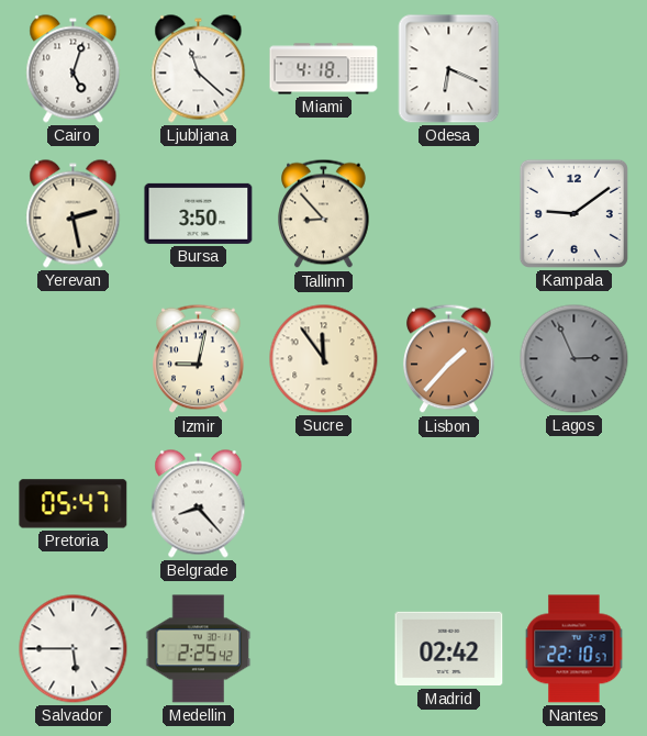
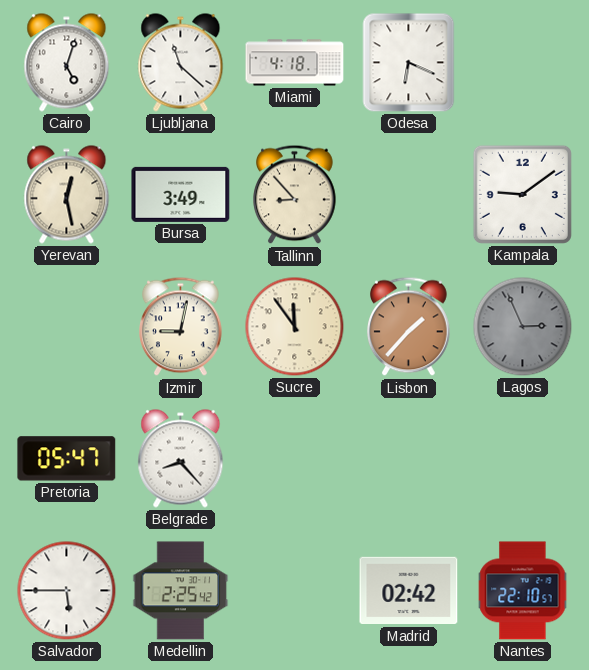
Yerevan: 2:28 -> 12:28 (67, 195)
Bursa: 3:50 -> 3:49 (181, 194)
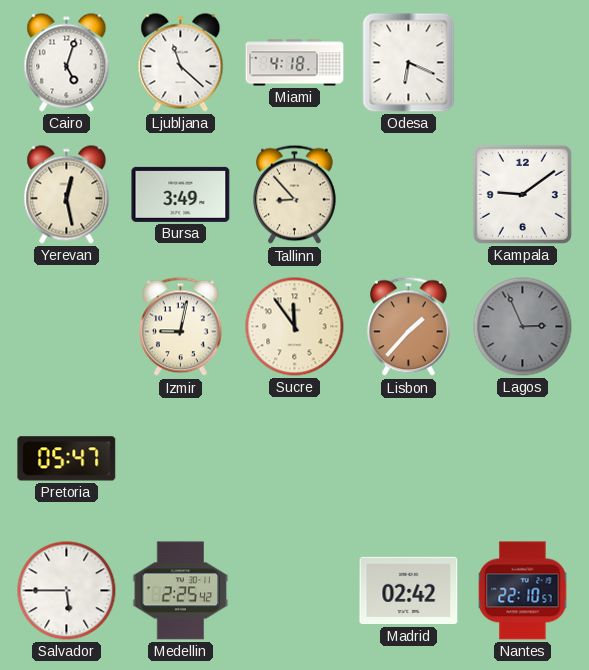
Belgrade: 8:23 -> none (181, 459)
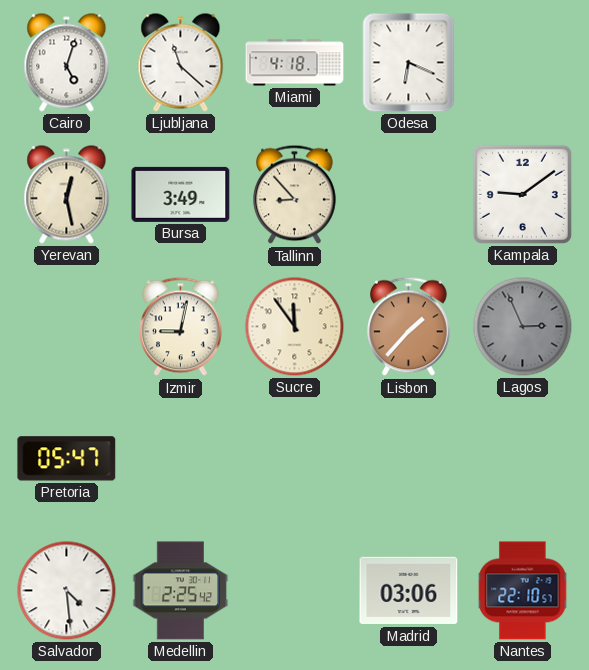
Salvador: 5:45 -> 4:29 (67, 591)
Madrid: 02:42 -> 03:06 (409, 591)
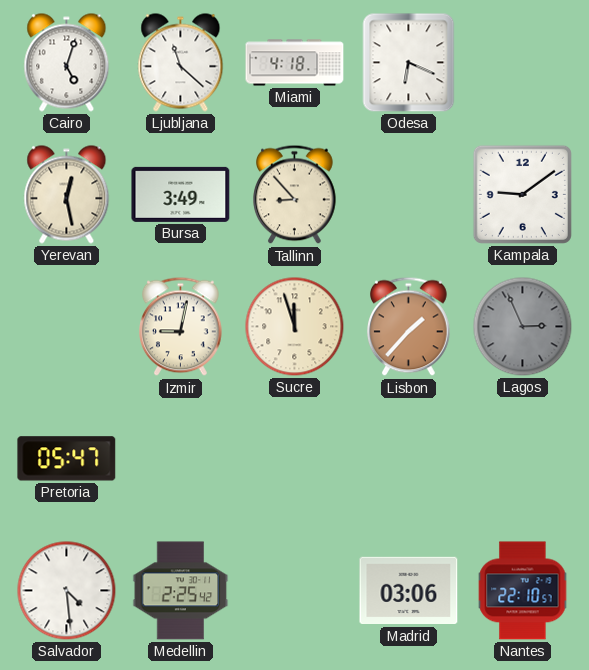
Sucre: 11:54 -> 11:57 (295, 327)
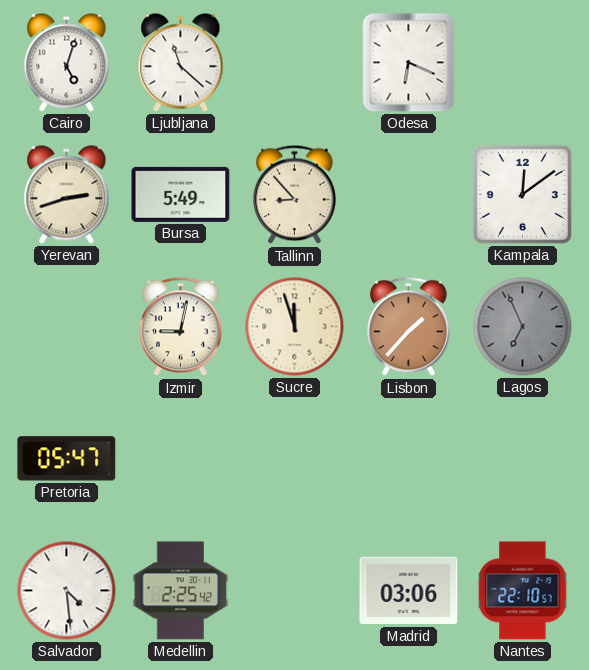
Miami: 4:18 -> none (295, 63)
Yerevan: 12:28 -> 2:42 (67, 195)
Bursa: 3:49 -> 5:49 (181, 194)
Kampala: 9:09 -> 12:09 (522, 194)
Lagos: 2:56 -> 6:56 (523, 327)
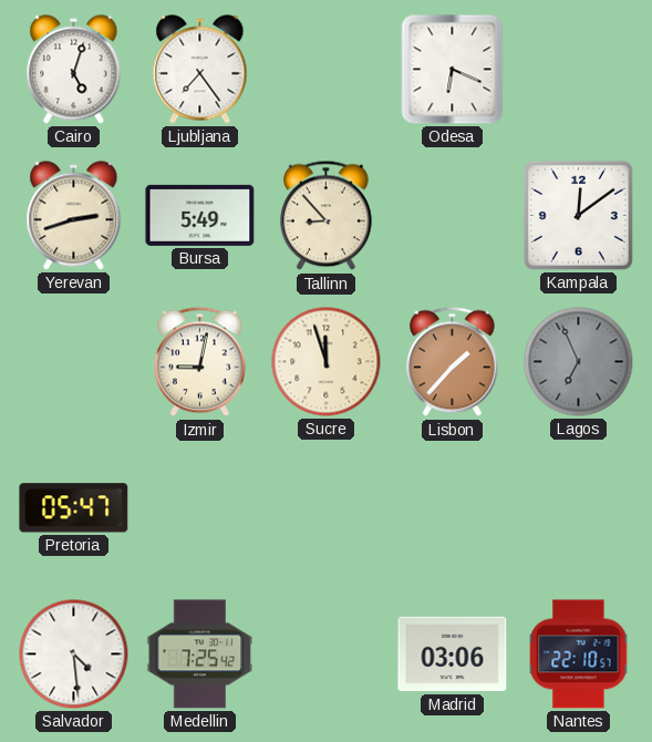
Ljubljana: 11:22 -> 7:24 (200, 70)
Medellin: 2:25 -> 7:25 (200, 655)
